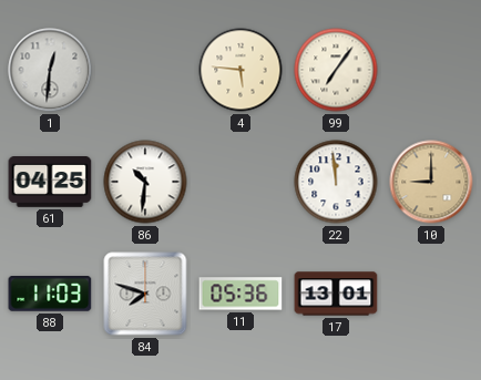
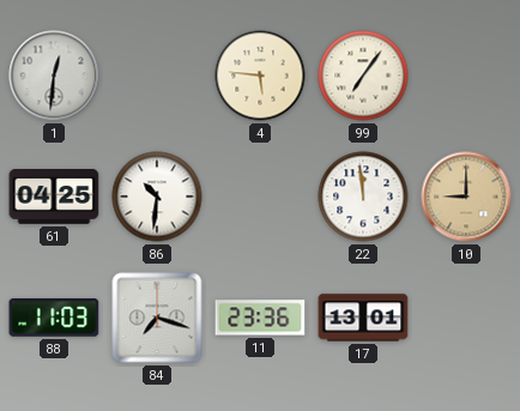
84: 7:48 -> 7:18 (157, 318)
11: 05:36 -> 23:36 (260, 318)
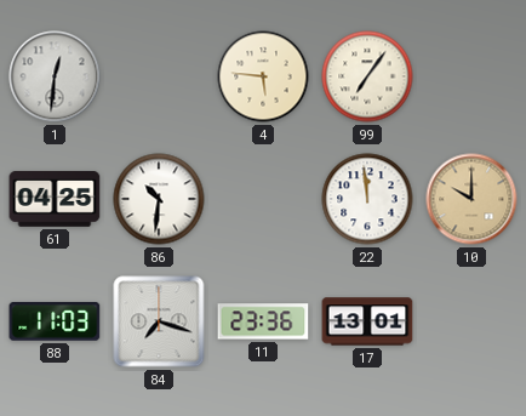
10: 9:00 -> 10:00 (471, 199)
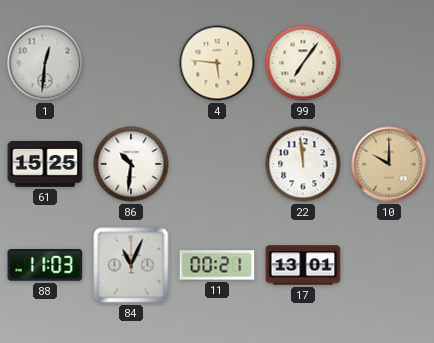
61: 04:25 -> 15:25 (45, 165)
84: 7:18 -> 11:04 (131, 265)
11: 23:36 -> 00:21 (217, 265)
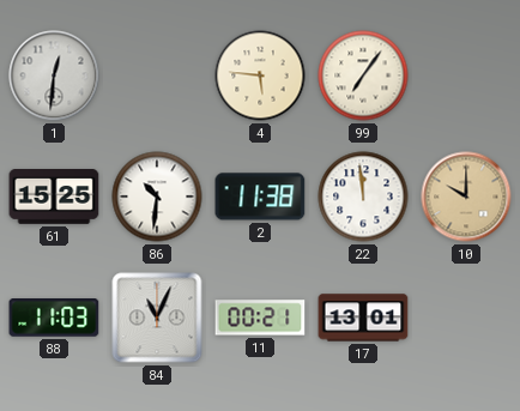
2: none -> 11:38 (260, 197)
